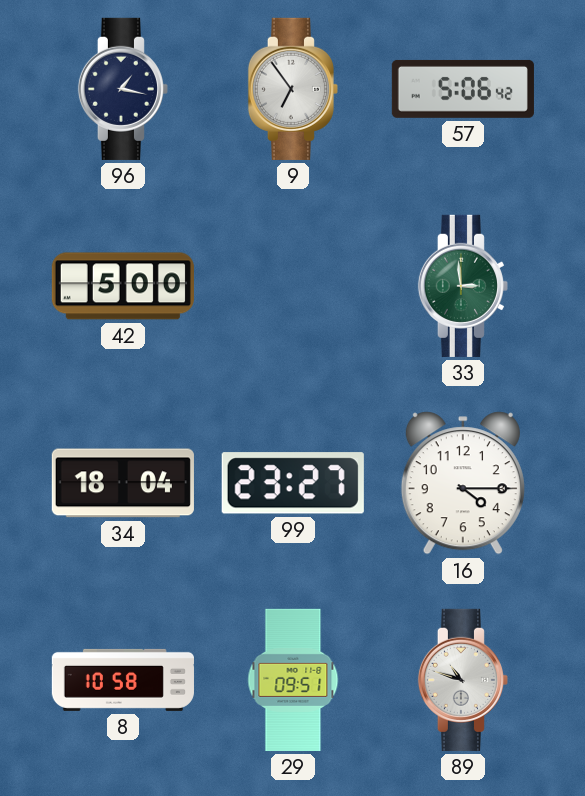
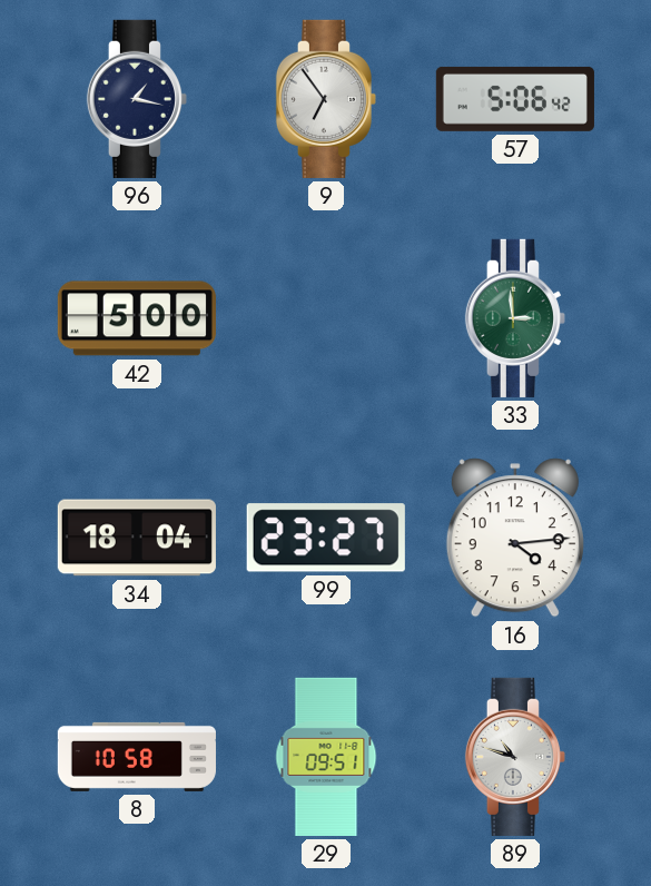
16: 4:15 -> 4:14 (515, 538)
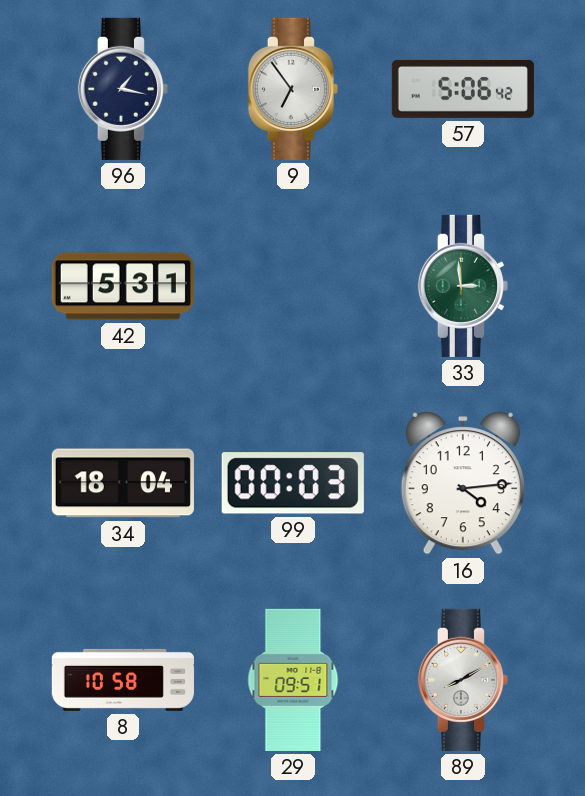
42: 5:00 -> 5:31 (123, 286)
99: 23:27 -> 00:03 (293, 483)
89: 10:48 -> 8:10 (463, 680)
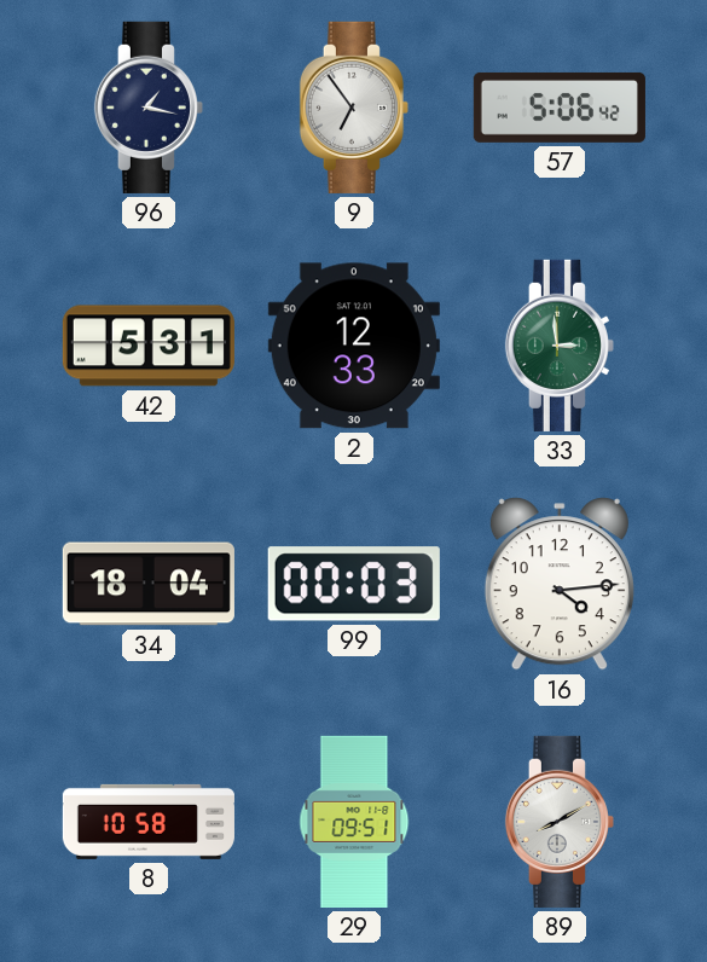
2: none -> 12:33 (354, 346)
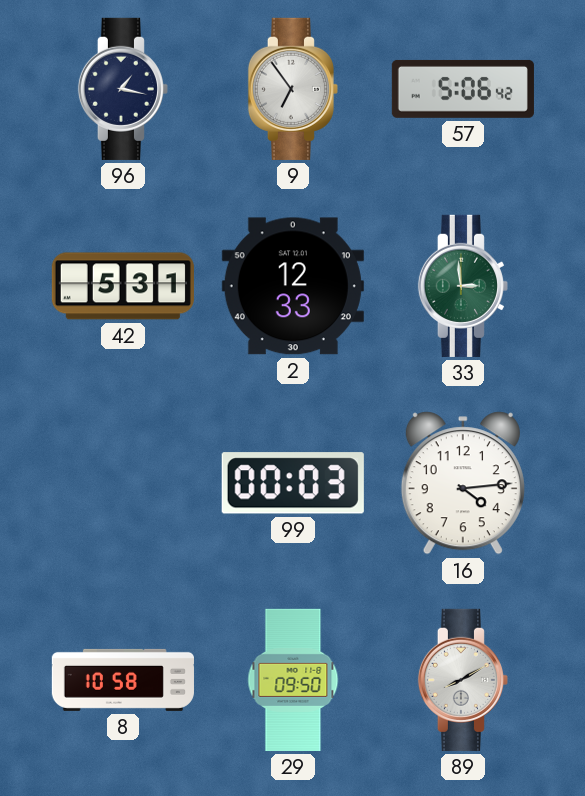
34: 18:04 -> none (149, 584)
29: 09:51 -> 09:50 (293, 680)
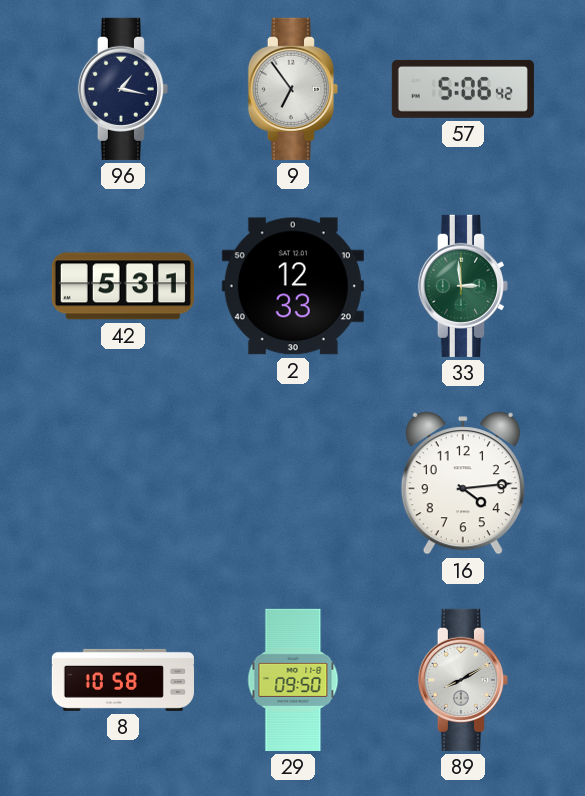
99: 00:03 -> none (293, 483)
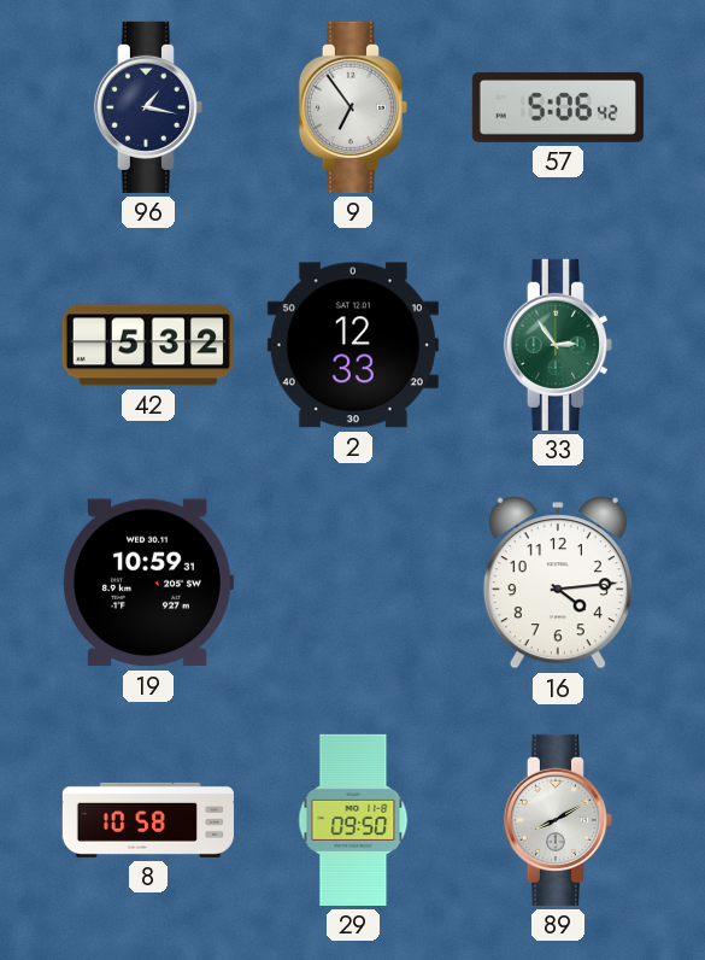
42: 5:31 -> 5:32 (148, 345)
33: 2:59 -> 2:54 (558, 345)
19: none -> 10:59 (148, 583)
